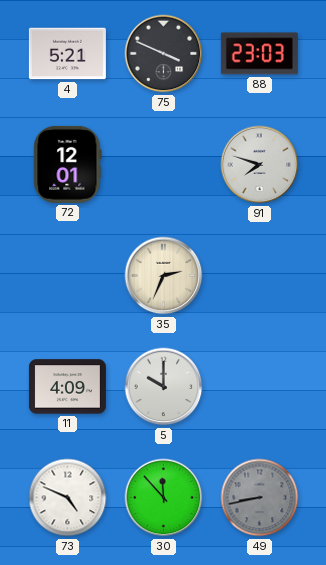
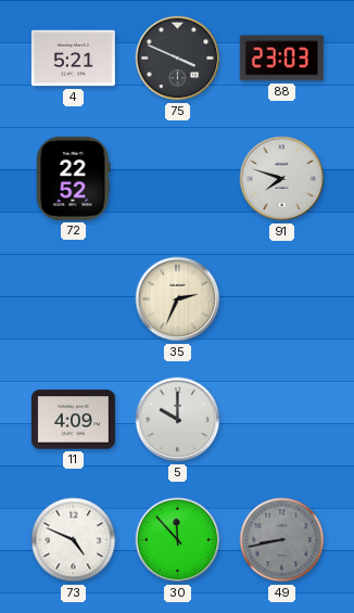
72: 12:01 -> 22:52 (74, 178)
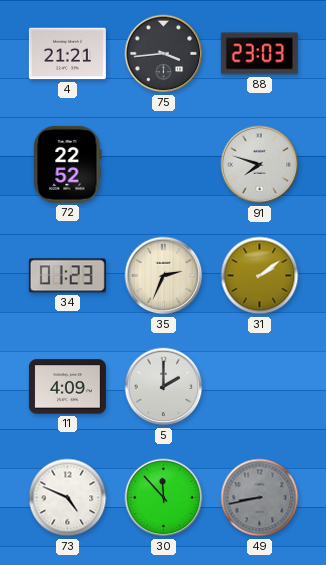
4: 5:21 -> 21:21 (67, 54)
75: 3:49 -> 3:44 (164, 54)
34: none -> 01:23 (67, 276)
31: none -> 2:09 (260, 276)
5: 10:00 -> 2:00 (164, 387)
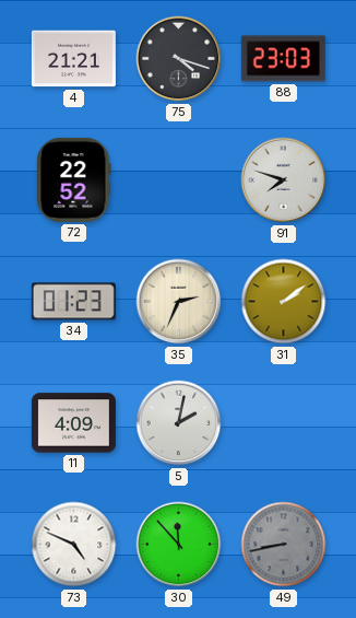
75: 3:44 -> 4:18 (179, 59)
5: 2:00 -> 2:02 (179, 423)
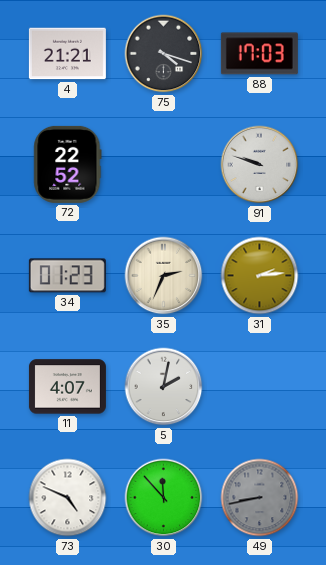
88: 23:03 -> 17:03 (259, 54)
91: 7:48 -> 9:48 (260, 165)
31: 2:09 -> 2:14 (260, 276)
11: 4:09 -> 4:07 (67, 387)
